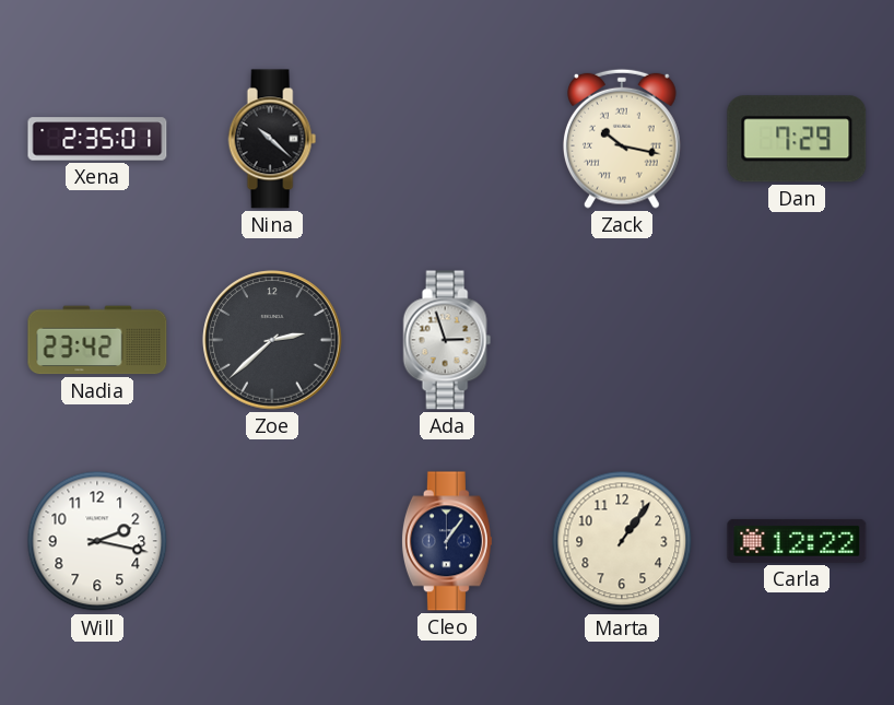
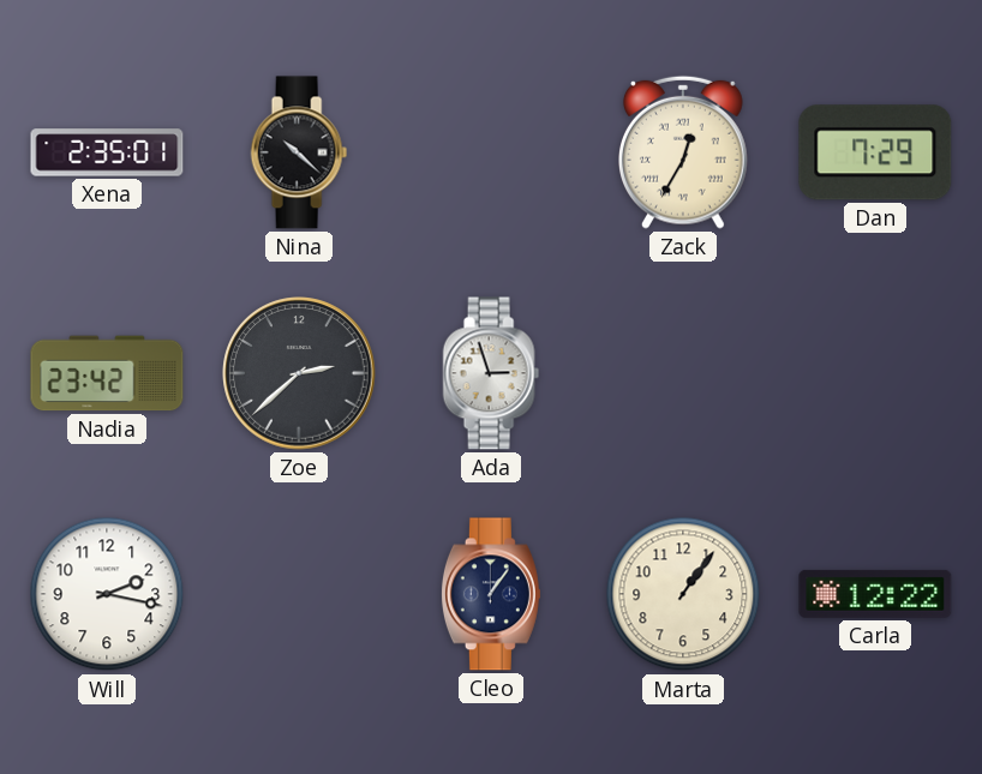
Zack: 10:17 -> 12:35 (684, 152)
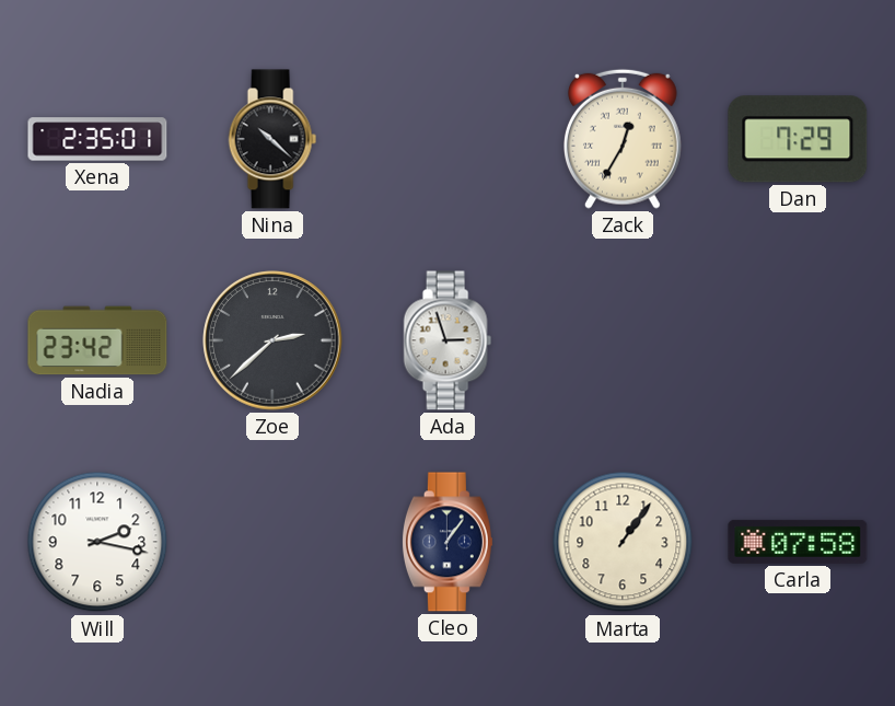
Carla: 12:22 -> 07:58 (798, 542)
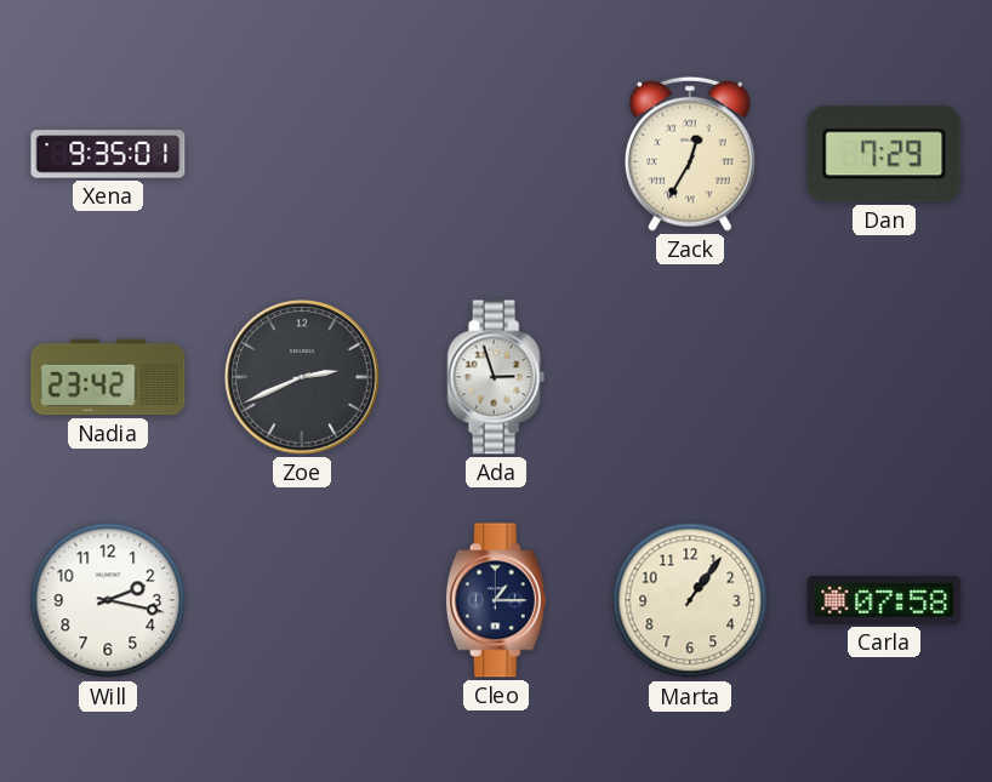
Xena: 2:35 -> 9:35 (108, 154)
Nina: 10:22 -> none (272, 139)
Zoe: 2:38 -> 2:41 (302, 377)
Cleo: 1:06 -> 1:15 (496, 600)
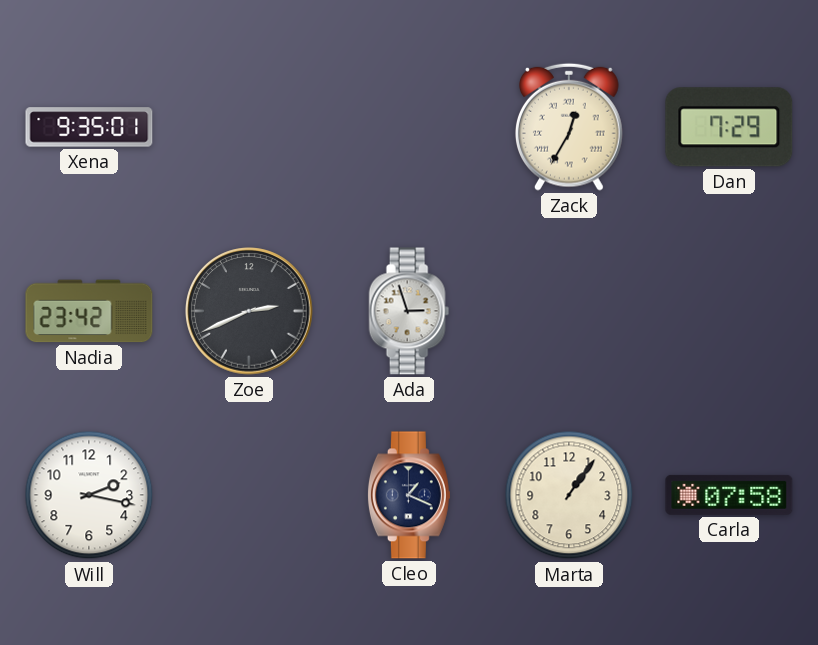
Cleo: 1:15 -> 1:19 (409, 495)
